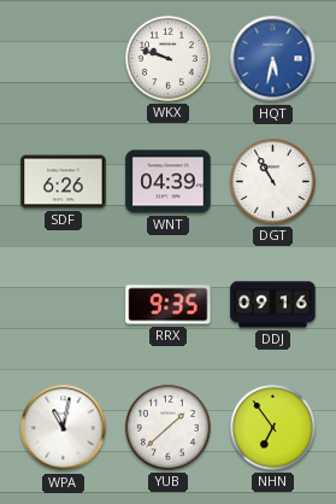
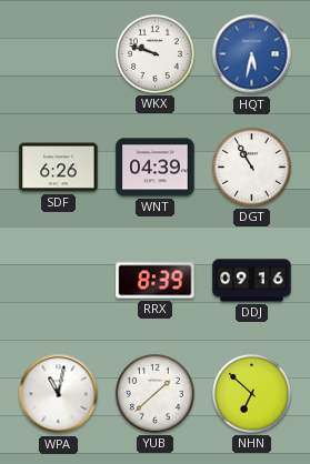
RRX: 9:35 -> 8:39 (156, 281)
NHN: 6:54 -> 6:52 (251, 393)
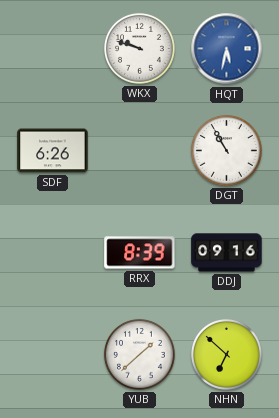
WNT: 04:39 -> none (156, 168)
WPA: 11:02 -> none (59, 394)
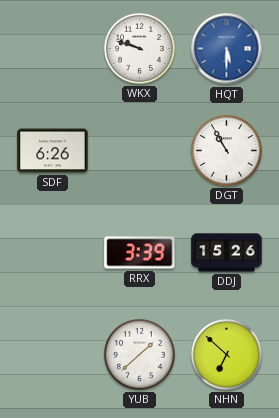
HQT: 5:32 -> 5:30 (227, 49)
RRX: 8:39 -> 3:39 (140, 253)
DDJ: 09:16 -> 15:26 (227, 253)
